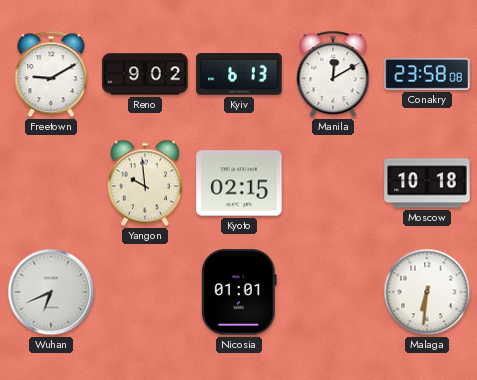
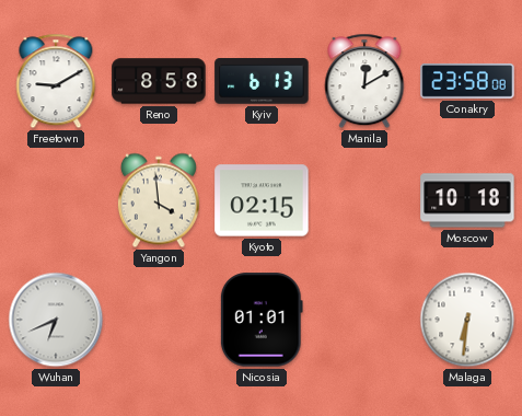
Reno: 9:02 -> 8:58 (159, 81)
Yangon: 9:59 -> 3:59 (159, 200)
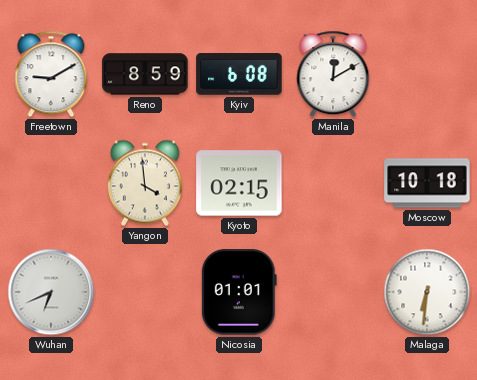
Reno: 8:58 -> 8:59 (145, 74)
Kyiv: 6:13 -> 6:08 (239, 74)
Conakry: 23:58 -> none (467, 81)
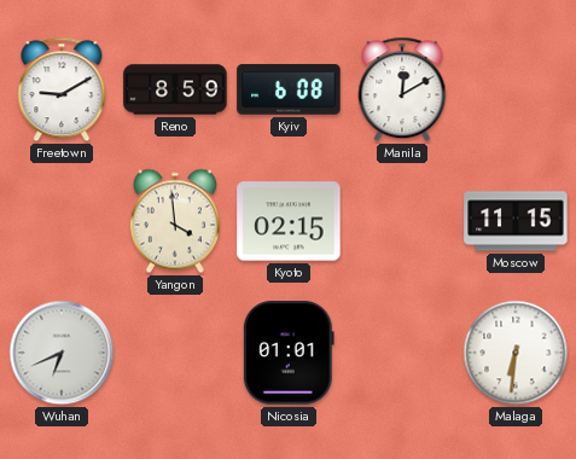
Moscow: 10:18 -> 11:15 (516, 221)
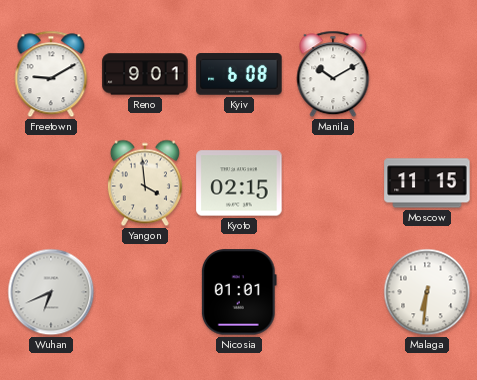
Reno: 8:59 -> 9:01 (145, 74)
Manila: 12:10 -> 10:10 (333, 74)
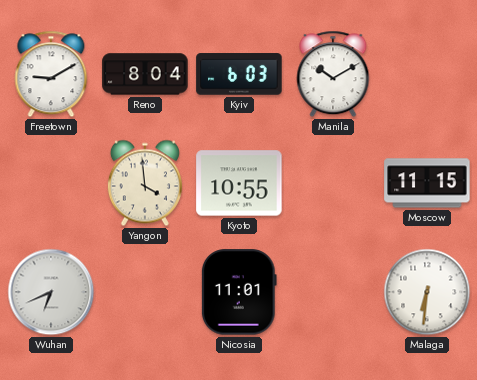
Reno: 9:01 -> 8:04 (145, 74)
Kyiv: 6:08 -> 6:03 (239, 74)
Kyoto: 02:15 -> 10:55 (239, 183)
Nicosia: 01:01 -> 11:01 (239, 292)
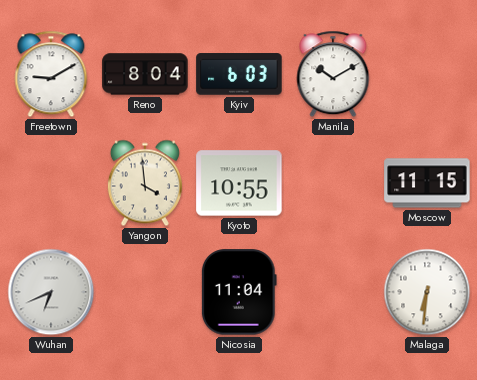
Nicosia: 11:01 -> 11:04 (239, 292)
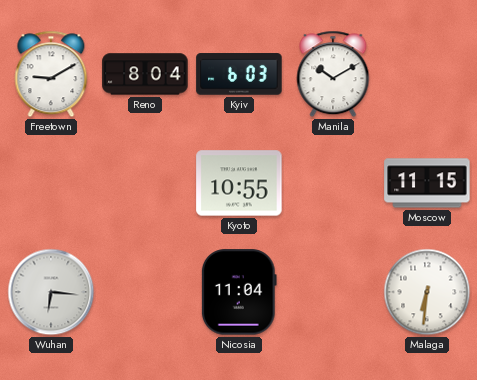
Yangon: 3:59 -> none (145, 183)
Wuhan: 6:41 -> 6:16 (51, 292)
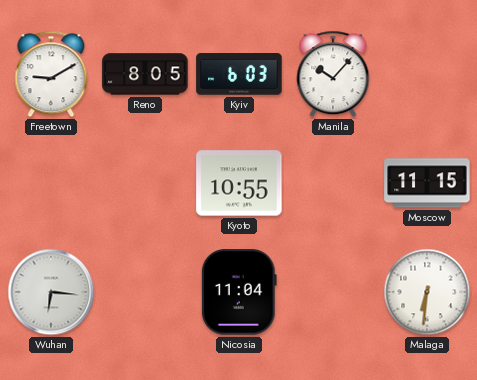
Reno: 8:04 -> 8:05 (145, 74)
Manila: 10:10 -> 10:07 (333, 74)
